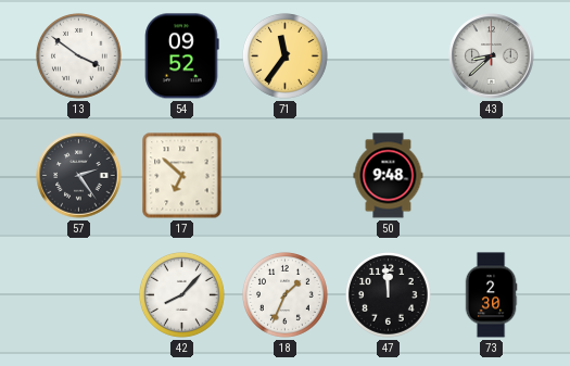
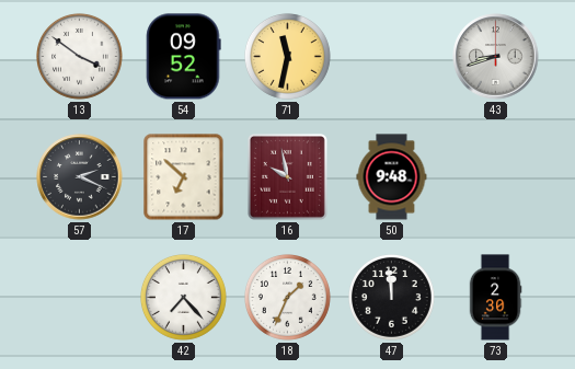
71: 11:36 -> 11:32 (287, 56)
43: 8:38 -> 8:42 (496, 57)
57: 2:24 -> 2:19 (80, 177)
16: none -> 9:58 (287, 176)
42: 8:07 -> 7:23 (183, 297)
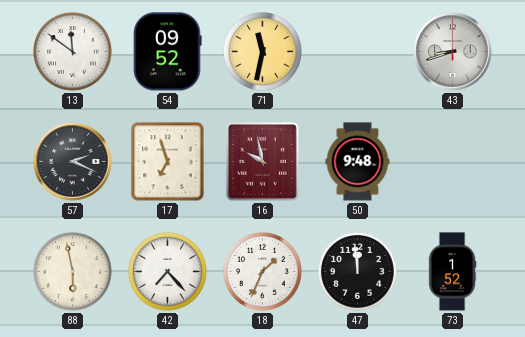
13: 3:51 -> 11:51 (72, 51)
17: 6:52 -> 6:57 (168, 162)
88: none -> 5:58 (72, 271)
73: 2:30 -> 1:52 (452, 272)
